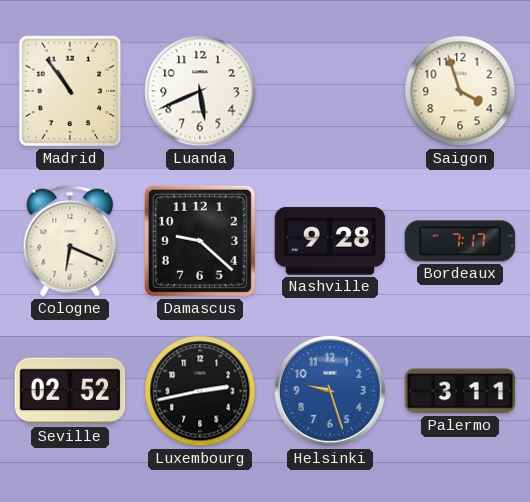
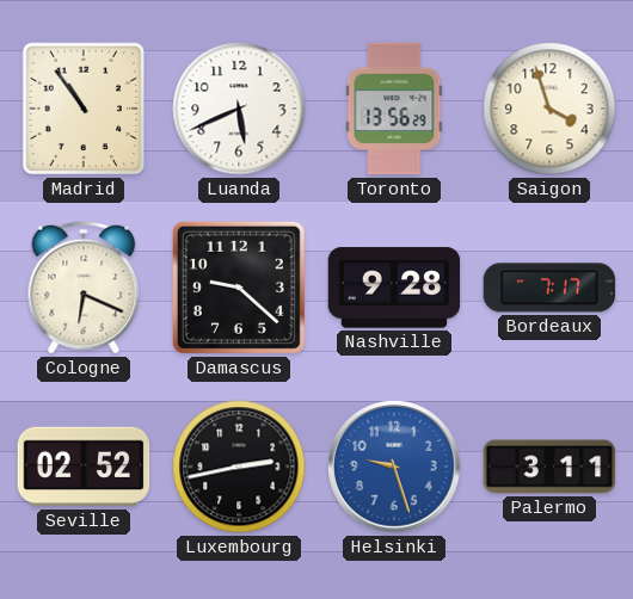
Toronto: none -> 13:56 (394, 109)
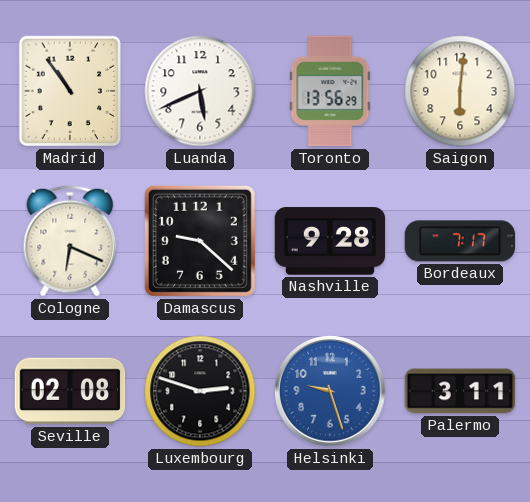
Saigon: 3:57 -> 6:01 (460, 91)
Seville: 02:52 -> 02:08 (70, 391)
Luxembourg: 2:43 -> 2:48 (200, 391)
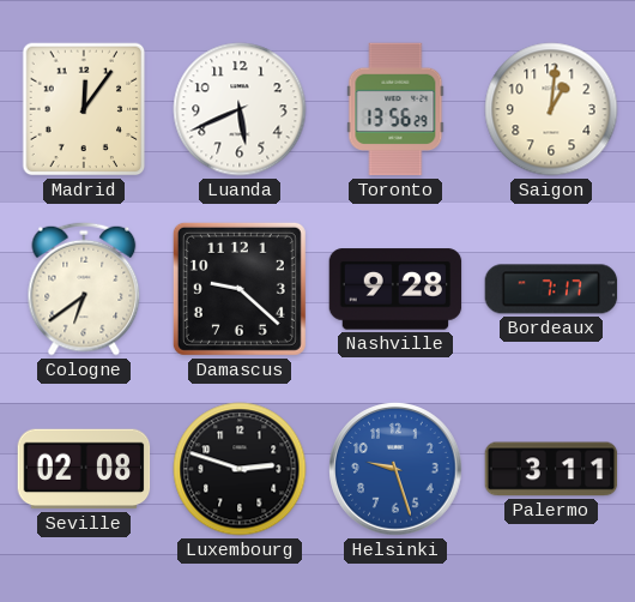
Madrid: 10:54 -> 12:06 (84, 109)
Saigon: 6:01 -> 1:01 (551, 109)
Cologne: 6:19 -> 6:39 (84, 289)
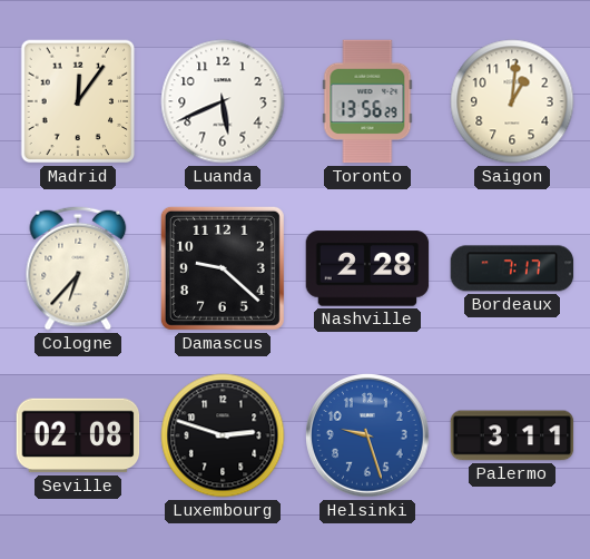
Cologne: 6:39 -> 6:37 (78, 268)
Nashville: 9:28 -> 2:28 (367, 268)
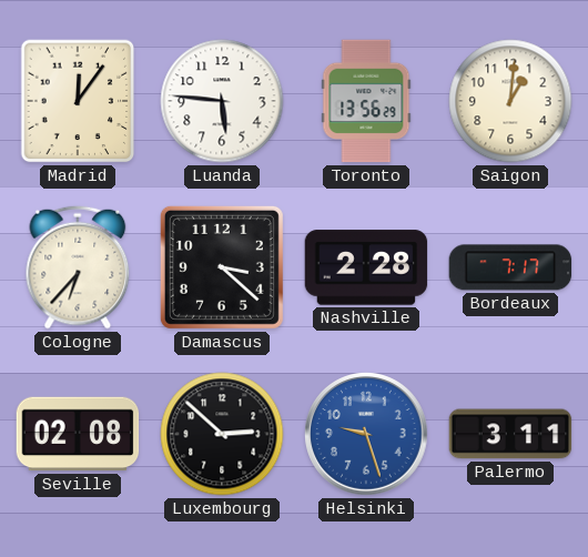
Luanda: 5:41 -> 5:46 (222, 101)
Damascus: 9:22 -> 3:22 (222, 267)
Luxembourg: 2:48 -> 2:52 (222, 434)
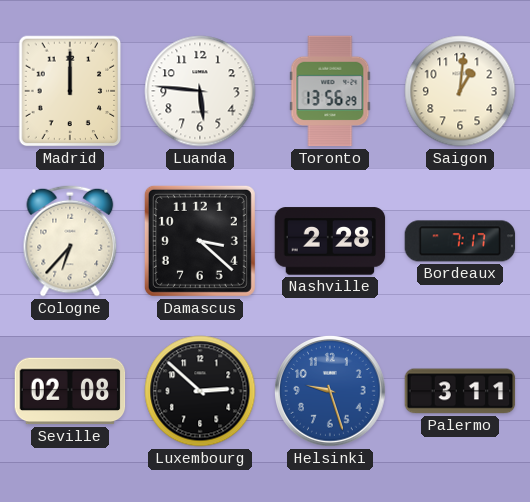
Madrid: 12:06 -> 12:00 (70, 91)
